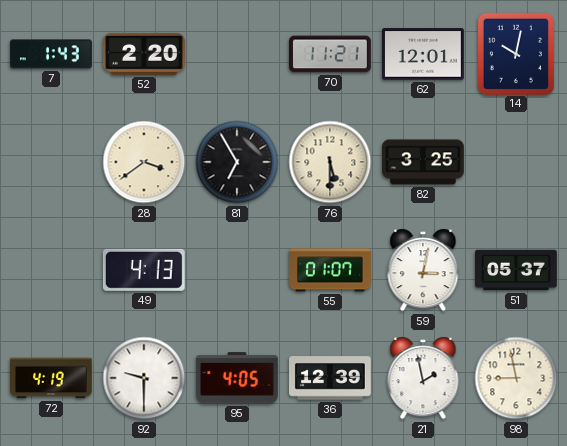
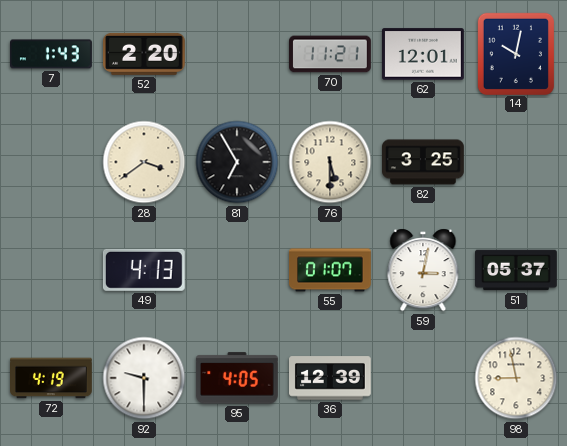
21: 1:58 -> none (423, 378)
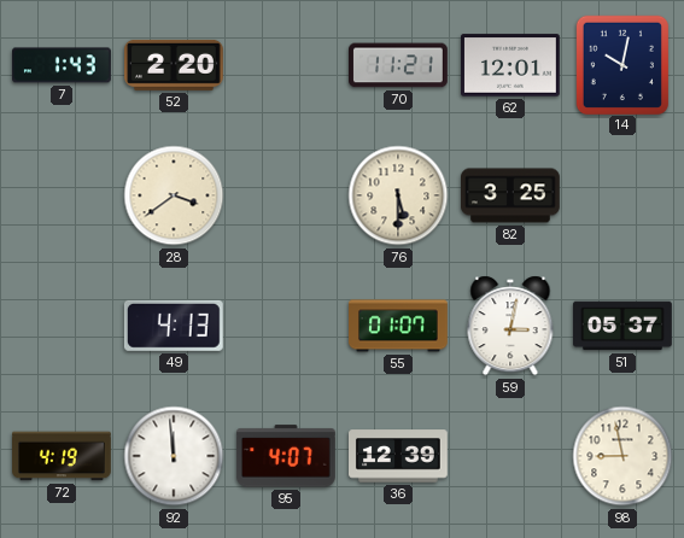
81: 6:55 -> none (237, 162)
92: 9:30 -> 11:59 (174, 456)
95: 4:05 -> 4:07 (287, 456)
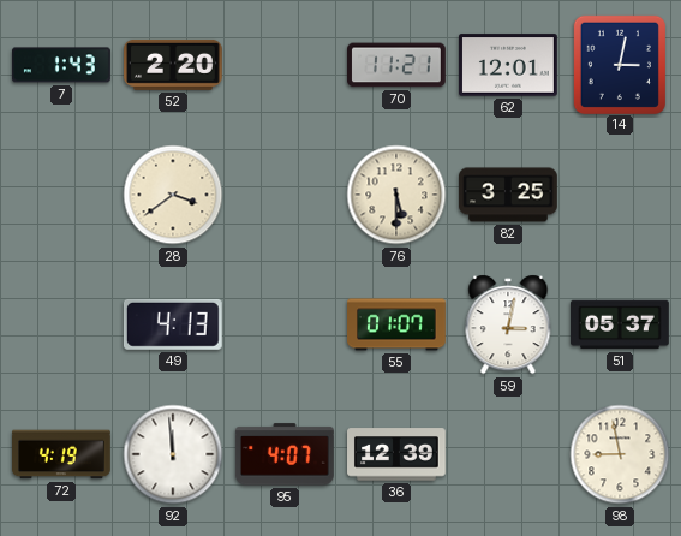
14: 10:02 -> 3:02 (619, 64)
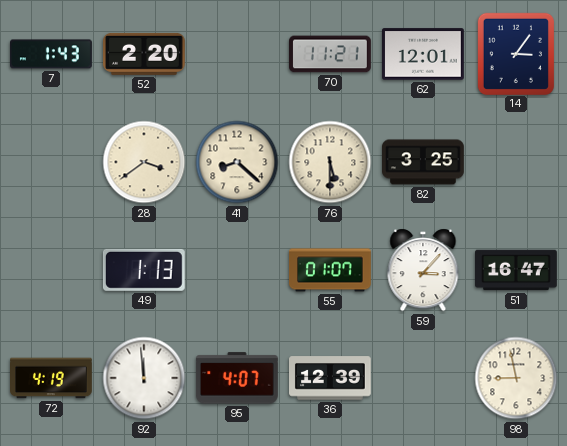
14: 3:02 -> 3:06 (515, 53)
41: none -> 8:22 (237, 162)
49: 4:13 -> 1:13 (144, 270)
59: 3:02 -> 3:07 (423, 270)
51: 05:37 -> 16:47 (517, 270)
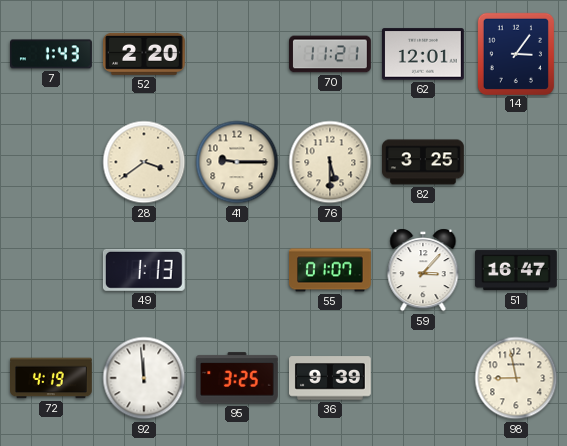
41: 8:22 -> 9:15 (237, 162)
95: 4:07 -> 3:25 (238, 378)
36: 12:39 -> 9:39 (331, 378)
